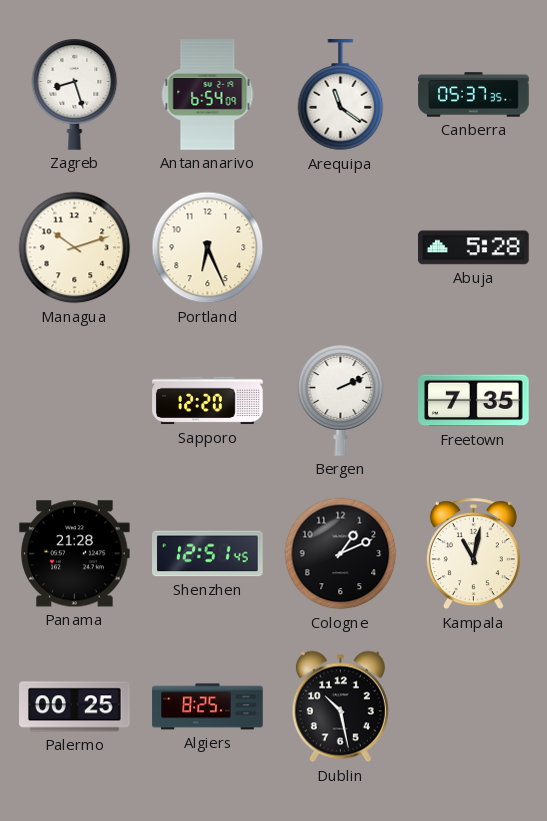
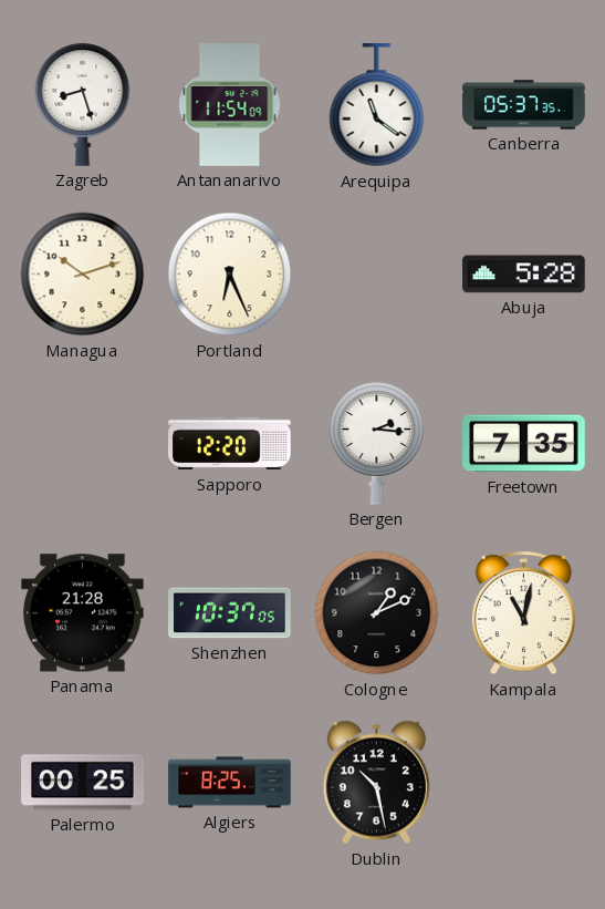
Antananarivo: 6:54 -> 11:54 (230, 105)
Bergen: 2:11 -> 2:16 (377, 443)
Shenzhen: 12:51 -> 10:37 (230, 613)
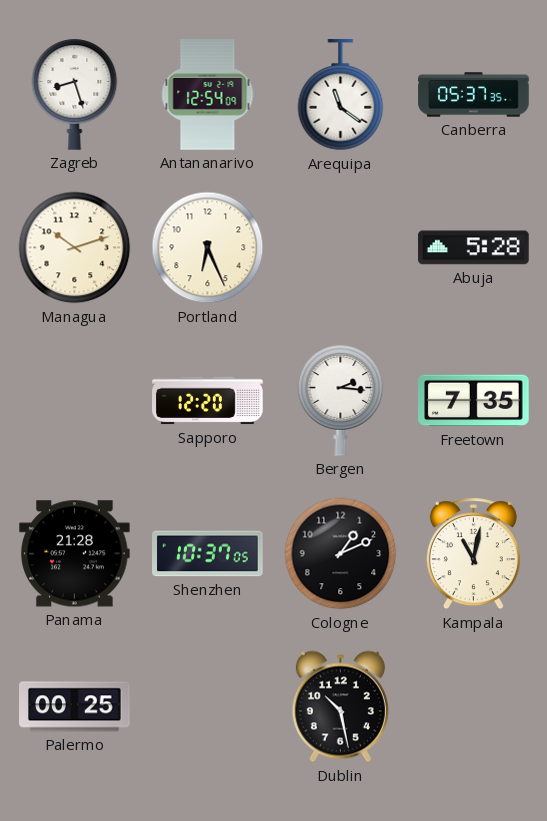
Antananarivo: 11:54 -> 12:54 (208, 95)
Algiers: 8:25 -> none (230, 783)
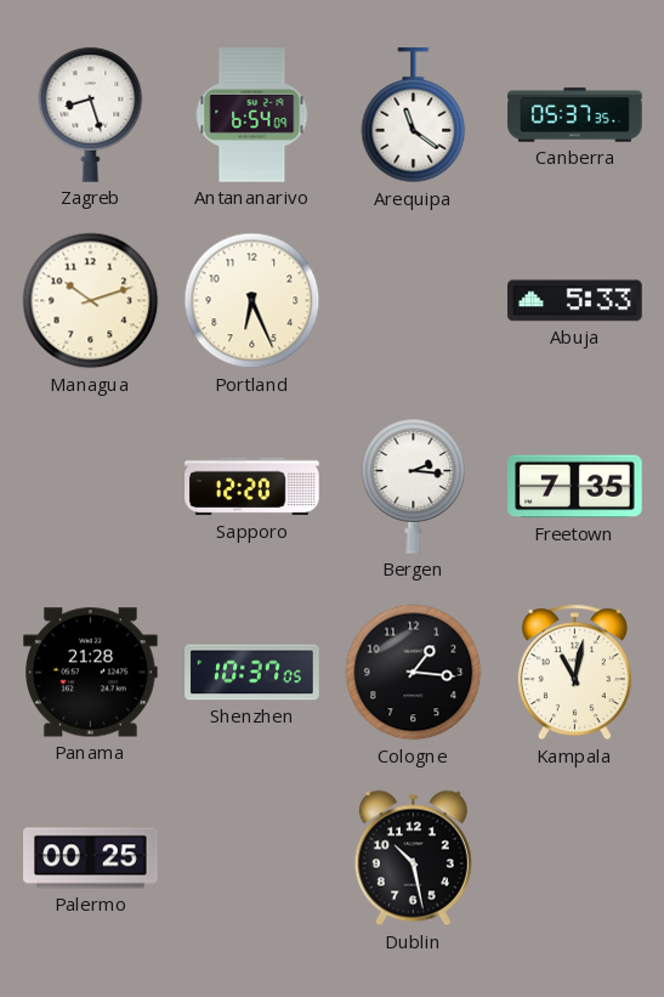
Antananarivo: 12:54 -> 6:54 (252, 115)
Abuja: 5:28 -> 5:33 (575, 301)
Cologne: 1:11 -> 1:16 (414, 673)
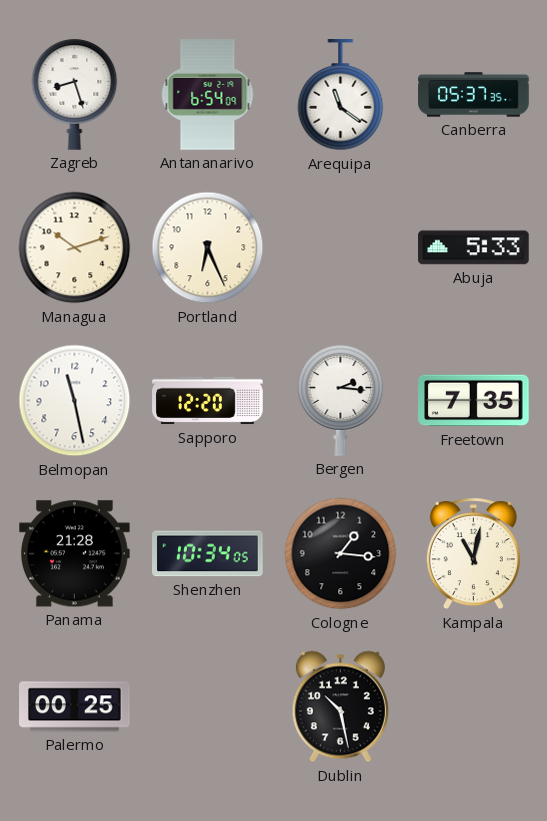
Belmopan: none -> 11:28 (75, 401)
Shenzhen: 10:37 -> 10:34 (208, 554)
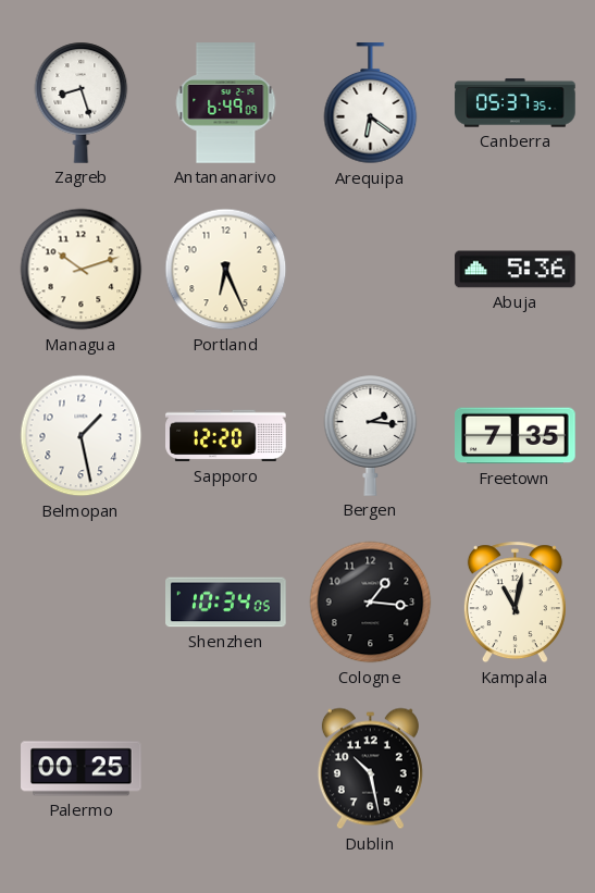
Antananarivo: 6:54 -> 6:49 (226, 103)
Arequipa: 11:21 -> 6:21 (371, 103)
Abuja: 5:33 -> 5:36 (516, 270)
Belmopan: 11:28 -> 1:28 (82, 436)
Panama: 21:28 -> none (75, 554)
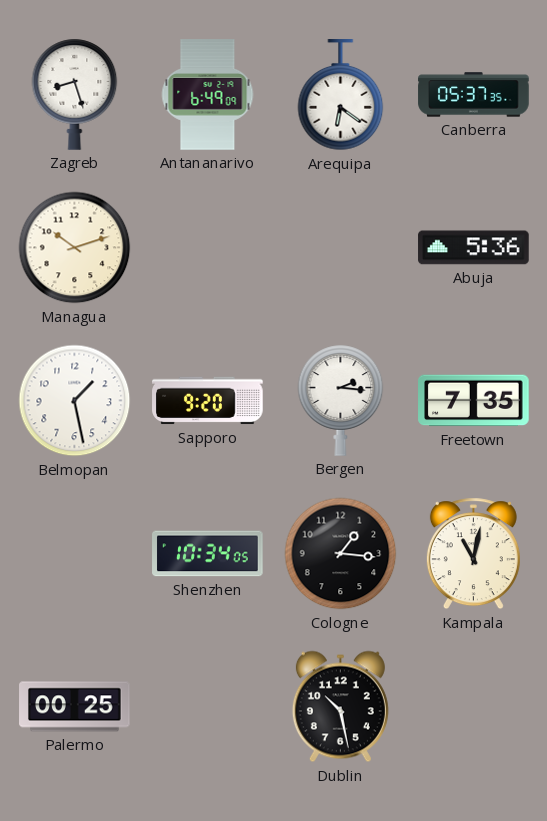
Portland: 6:26 -> none (226, 270)
Sapporo: 12:20 -> 9:20 (208, 401)
